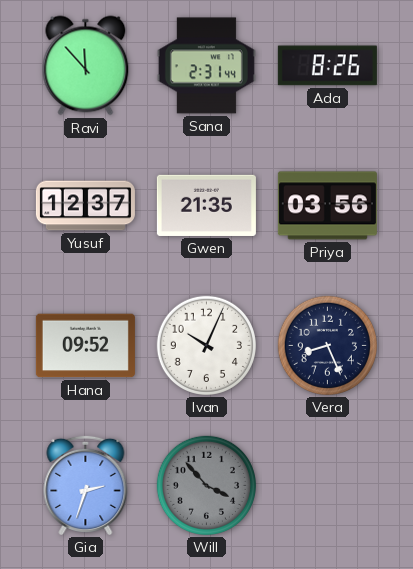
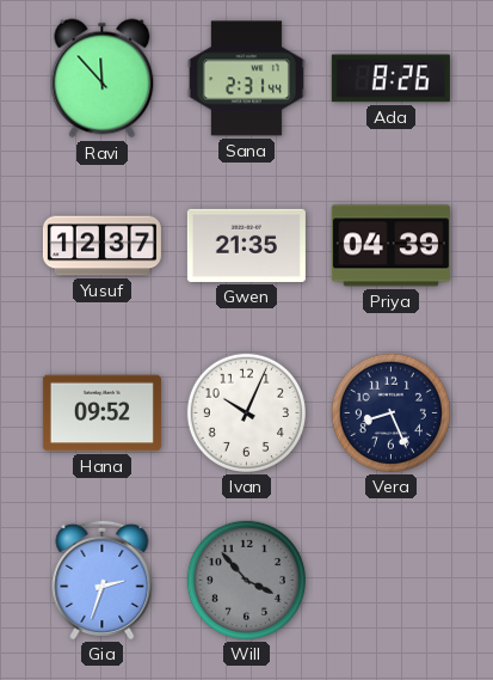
Priya: 03:56 -> 04:39 (390, 246)
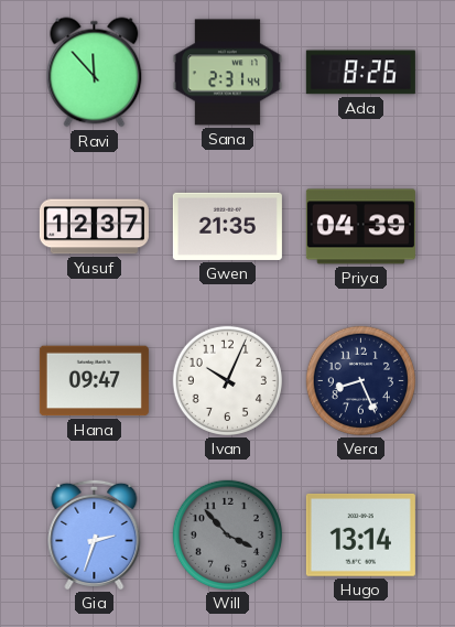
Hana: 09:52 -> 09:47 (94, 381)
Hugo: none -> 13:14 (360, 534)
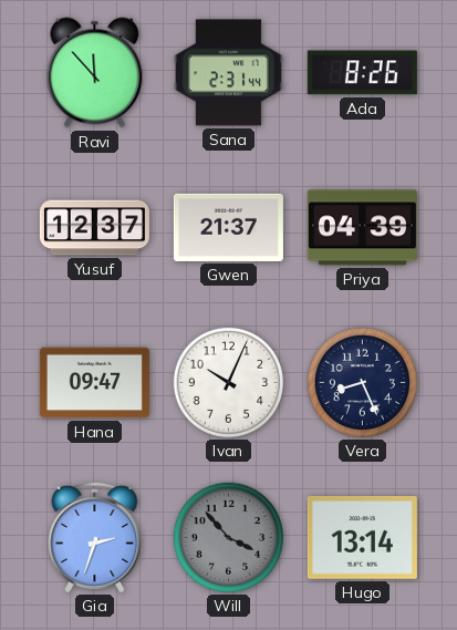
Gwen: 21:35 -> 21:37 (228, 227)
